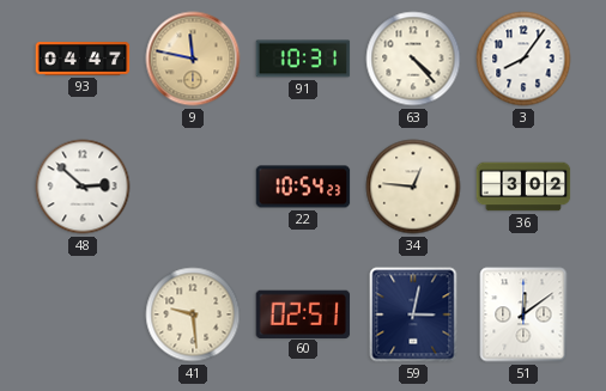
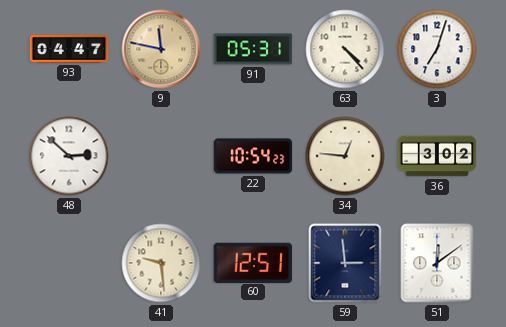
91: 10:31 -> 05:31 (253, 49)
3: 8:06 -> 7:03 (437, 49)
60: 02:51 -> 12:51 (253, 262)
59: 3:02 -> 2:59 (345, 263)
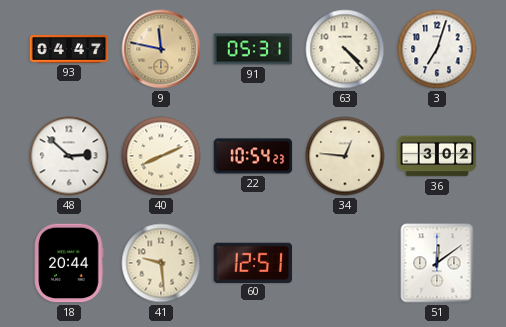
40: none -> 8:11 (161, 156)
18: none -> 20:44 (69, 263)
59: 2:59 -> none (345, 263)
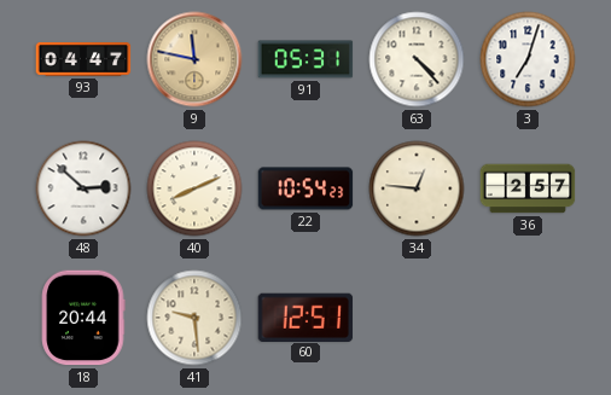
36: 3:02 -> 2:57 (528, 188)
51: 12:09 -> none (437, 263)
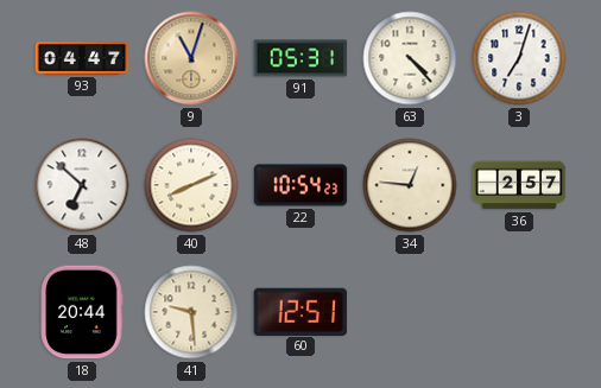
9: 11:47 -> 11:03 (191, 58)
48: 2:52 -> 6:52 (82, 185)
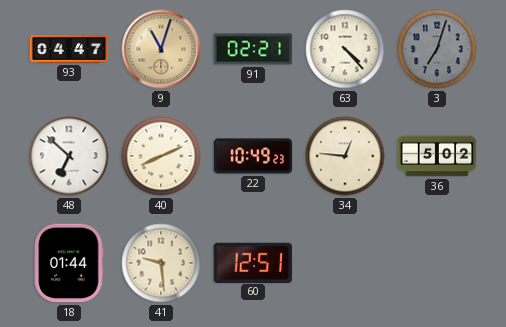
91: 05:31 -> 02:21 (253, 49)
3 dial: white -> grey (437, 49)
22: 10:54 -> 10:49 (253, 156)
36: 2:57 -> 5:02 (437, 156)
18: 20:44 -> 01:44 (69, 263)
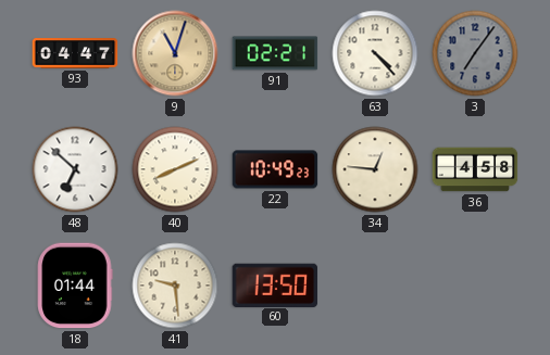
3: 7:03 -> 7:06 (475, 53)
36: 5:02 -> 4:58 (475, 169)
60: 12:51 -> 13:50 (275, 284)
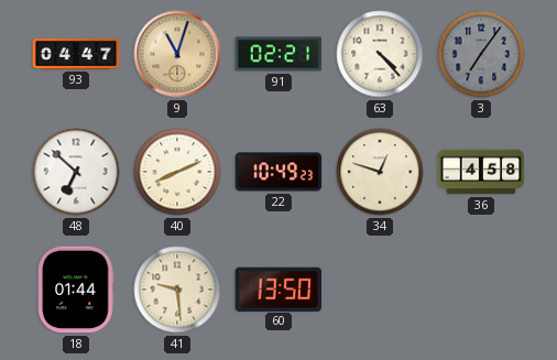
34: 12:46 -> 12:48 (380, 172)
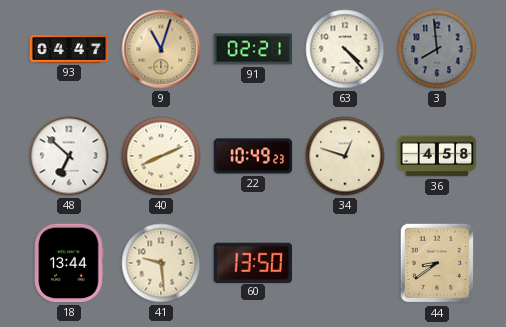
3: 7:06 -> 7:59 (437, 49)
18: 01:44 -> 13:44 (69, 263)
44: none -> 8:39 (437, 263)
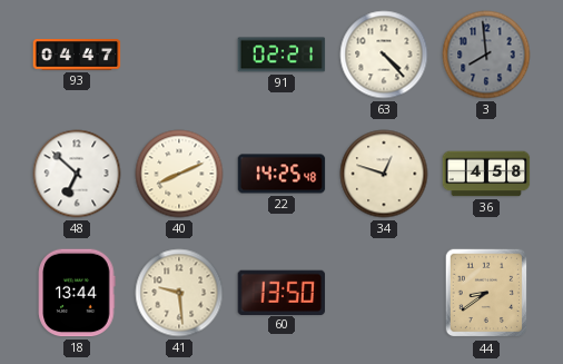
9: 11:03 -> none (161, 49)
22: 10:49 -> 14:25 (281, 174)
